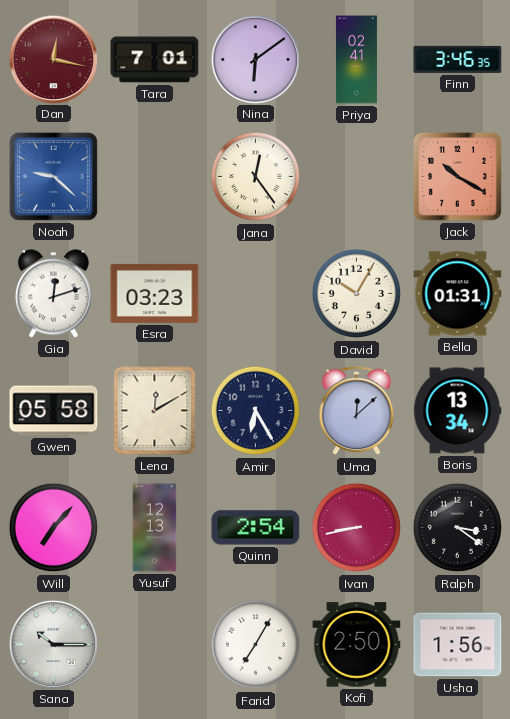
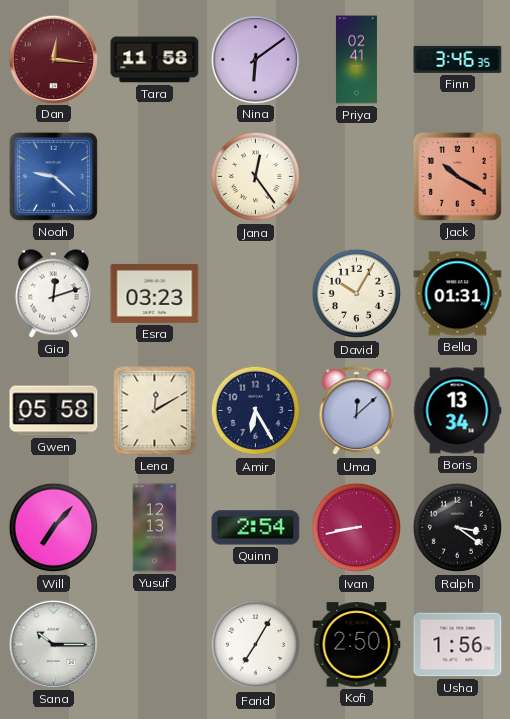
Dan: 12:17 -> 12:16 (53, 59)
Tara: 7:01 -> 11:58 (155, 60)
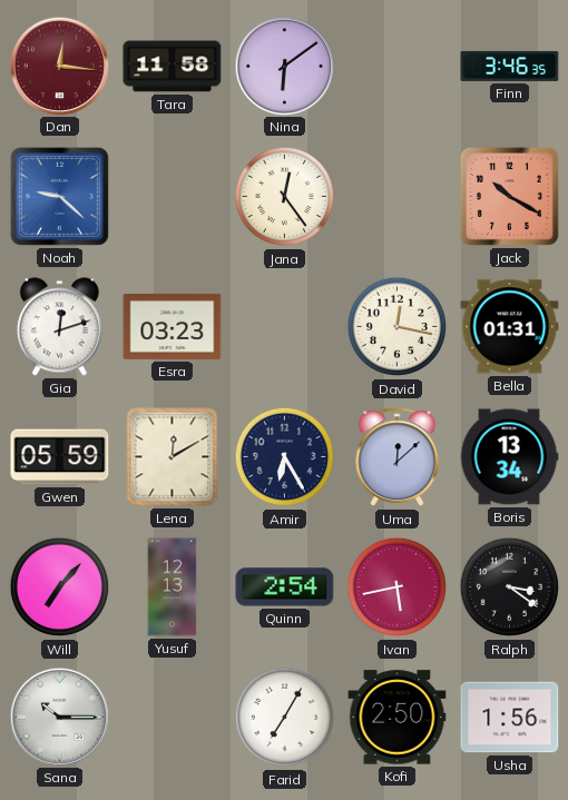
Priya: 02:41 -> none (356, 60)
David: 10:05 -> 12:17 (398, 327)
Gwen: 05:58 -> 05:59 (60, 457)
Ivan: 8:43 -> 5:43 (398, 587)
